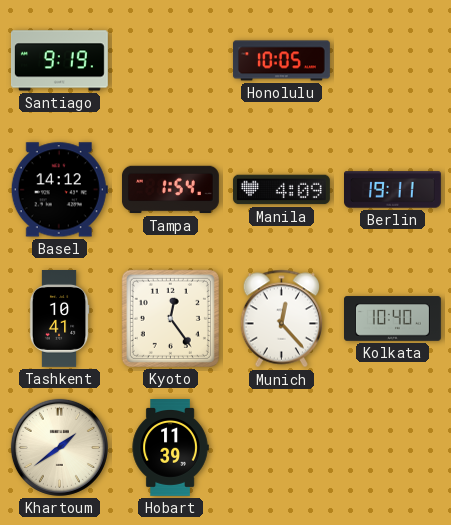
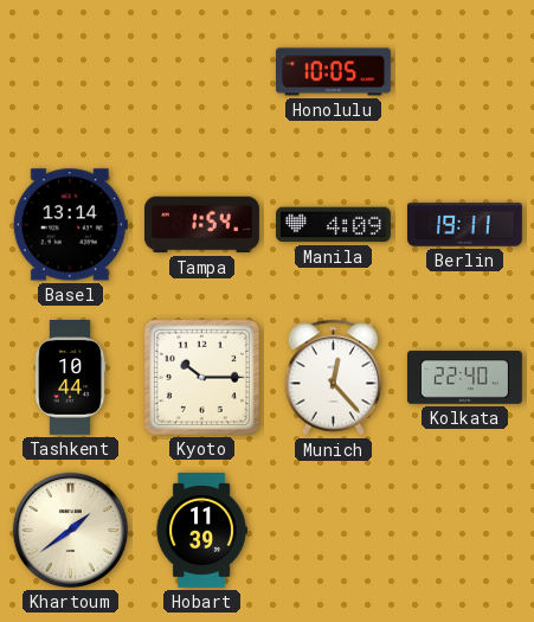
Santiago: 9:19 -> none (59, 61)
Basel: 14:12 -> 13:14 (70, 225)
Tashkent: 10:41 -> 10:44 (70, 378)
Kyoto: 12:24 -> 10:15 (201, 377)
Kolkata: 10:40 -> 22:40 (465, 378)
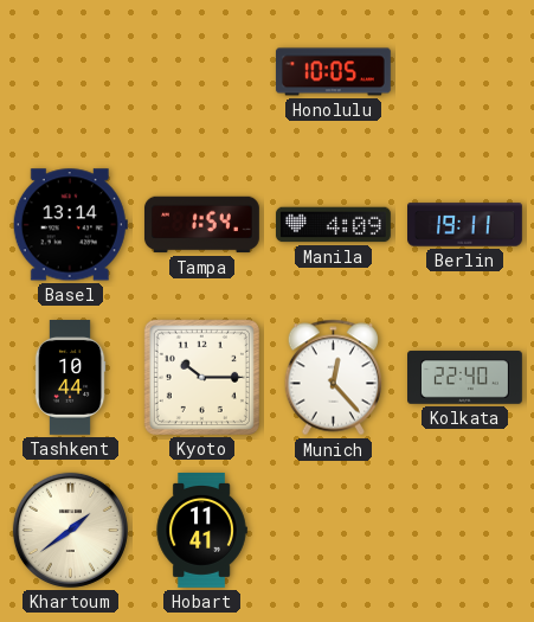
Hobart: 11:39 -> 11:41 (201, 531)
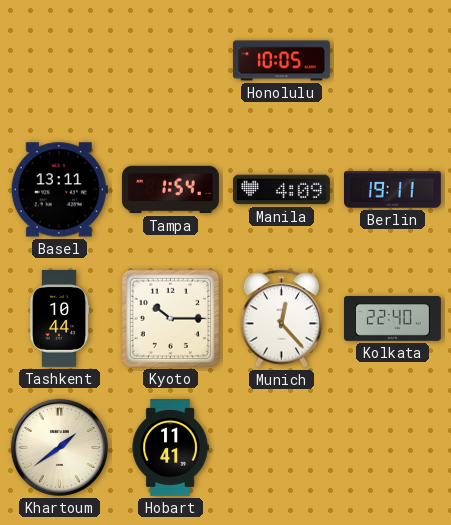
Basel: 13:14 -> 13:11 (59, 190)
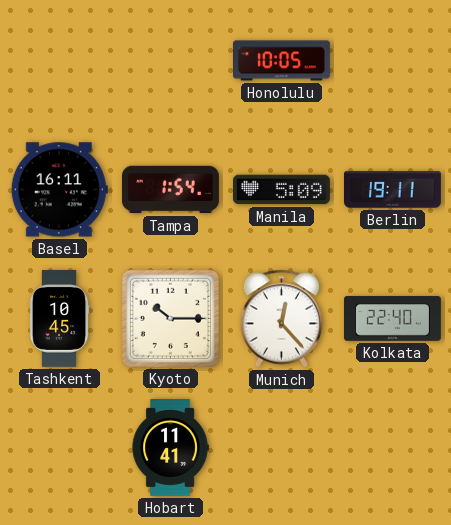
Basel: 13:11 -> 16:11 (59, 190)
Manila: 4:09 -> 5:09 (281, 190)
Tashkent: 10:44 -> 10:45 (59, 319)
Khartoum: 1:39 -> none (59, 447)
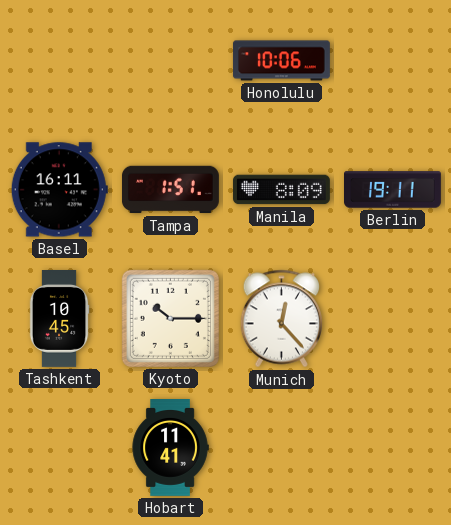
Honolulu: 10:05 -> 10:06 (282, 61)
Tampa: 1:54 -> 1:51 (170, 190)
Manila: 5:09 -> 8:09 (281, 190)
Kolkata: 22:40 -> none (393, 319)
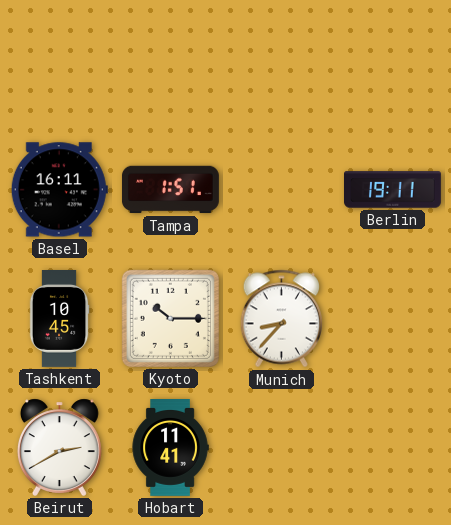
Honolulu: 10:06 -> none (282, 61)
Manila: 8:09 -> none (281, 190)
Munich: 12:23 -> 8:37 (281, 319)
Beirut: none -> 2:40 (59, 447)
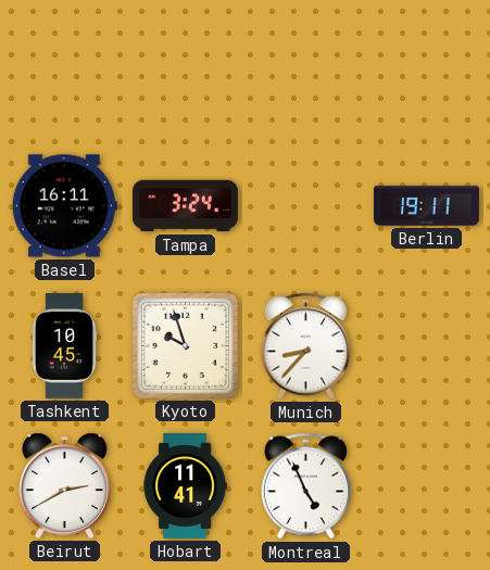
Tampa: 1:51 -> 3:24 (185, 206)
Kyoto: 10:15 -> 9:57 (185, 345)
Montreal: none -> 4:56 (305, 486)
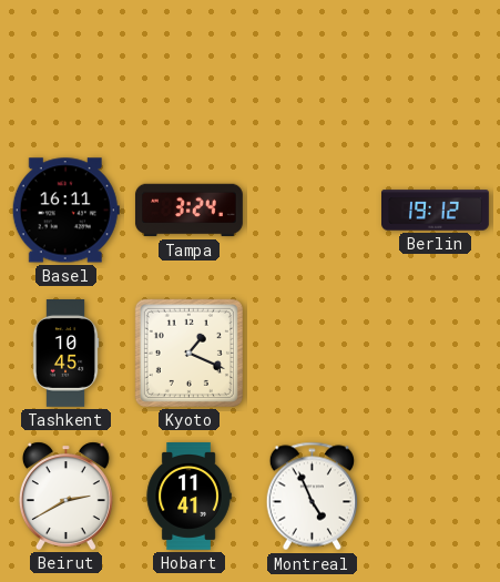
Berlin: 19:11 -> 19:12 (436, 211)
Kyoto: 9:57 -> 1:19 (188, 353)
Munich: 8:37 -> none (305, 346)
